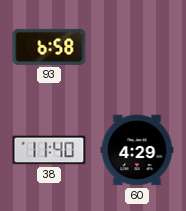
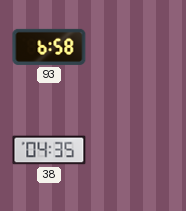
38: 11:40 -> 04:35 (49, 150)
60: 4:29 -> none (137, 150)
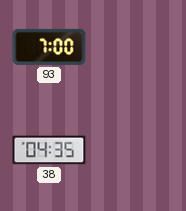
93: 6:58 -> 7:00 (49, 47)
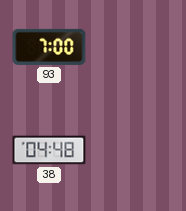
38: 04:35 -> 04:48 (49, 150)
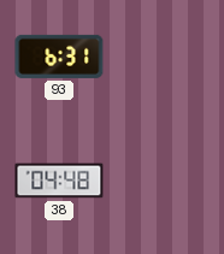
93: 7:00 -> 6:31 (59, 57)
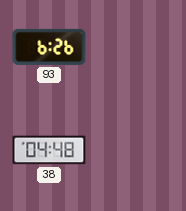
93: 6:31 -> 6:26 (49, 47)
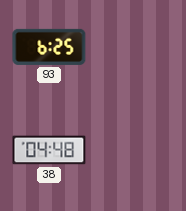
93: 6:26 -> 6:25 (49, 47)
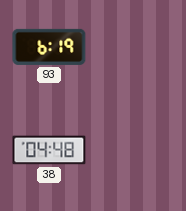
93: 6:25 -> 6:19 (49, 47)
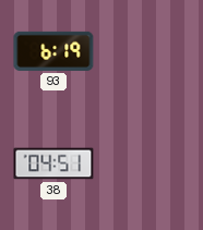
38: 04:48 -> 04:51 (53, 164)
